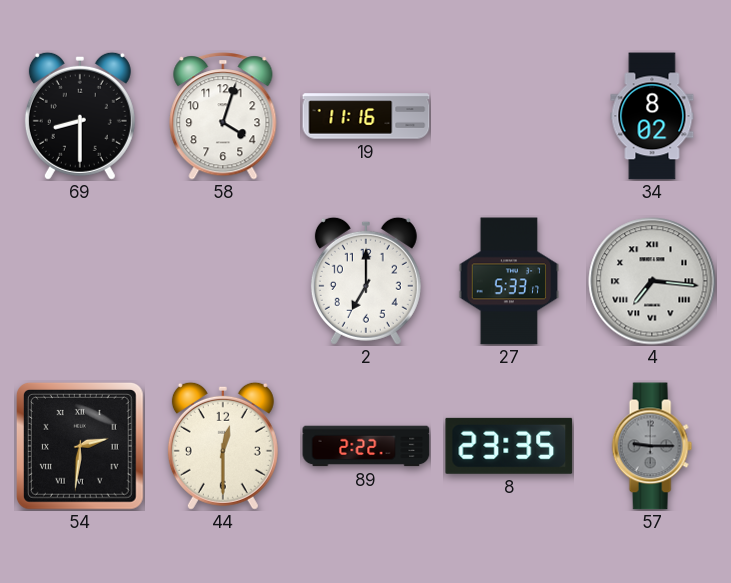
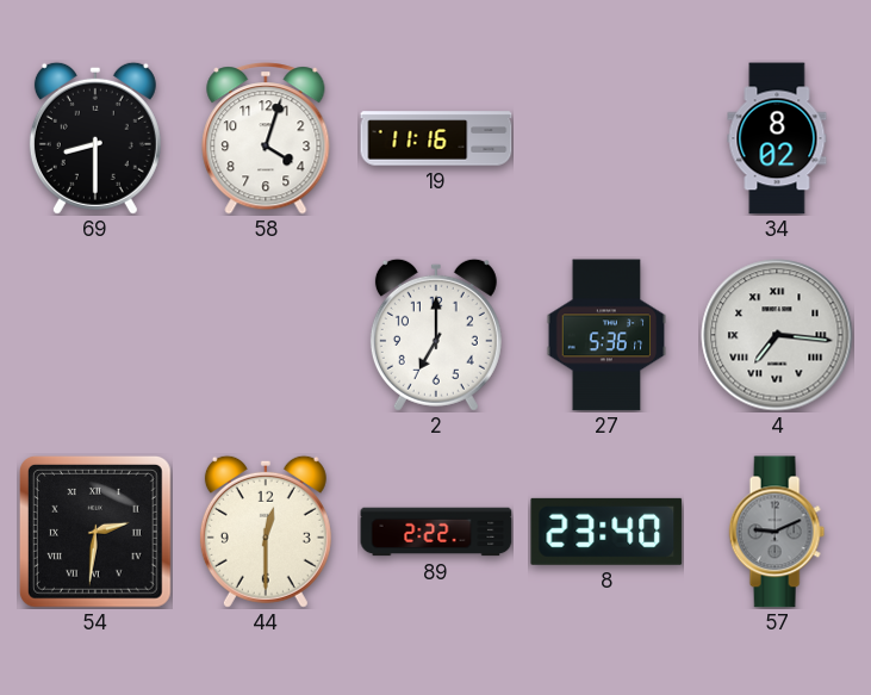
27: 5:33 -> 5:36 (606, 335)
8: 23:35 -> 23:40 (606, 532)
57: 9:15 -> 9:11 (777, 532)
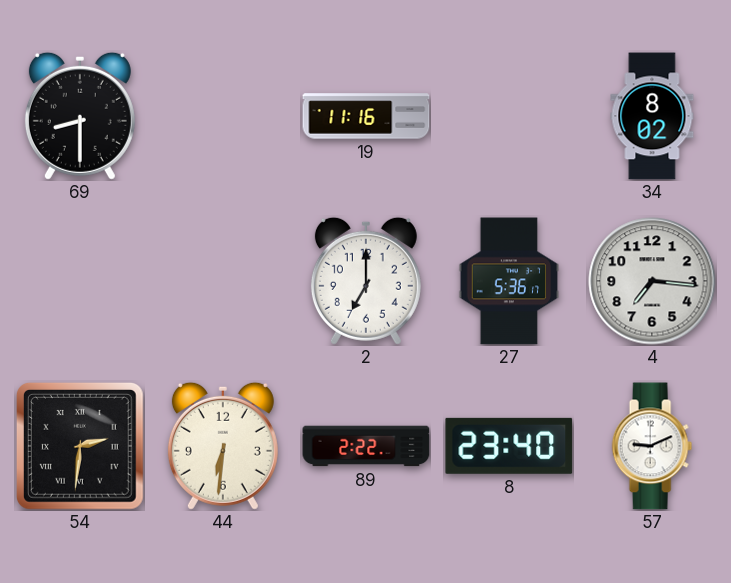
58: 4:03 -> none (266, 138)
4 numerals: Roman -> Arabic (652, 281)
44: 12:30 -> 6:31 (223, 446)
57 dial: grey -> white (652, 446)
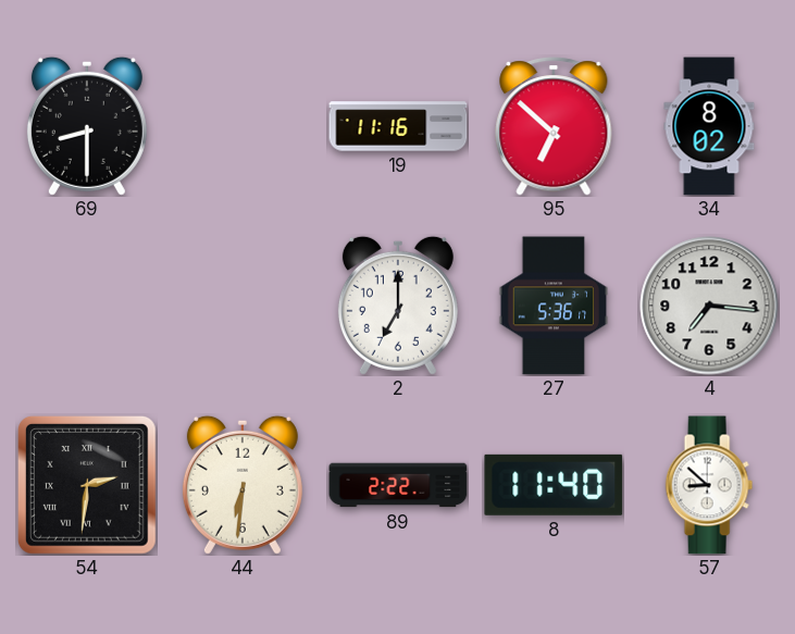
95: none -> 6:52 (554, 126)
8: 23:40 -> 11:40 (554, 485)
57: 9:11 -> 8:52 (709, 485)
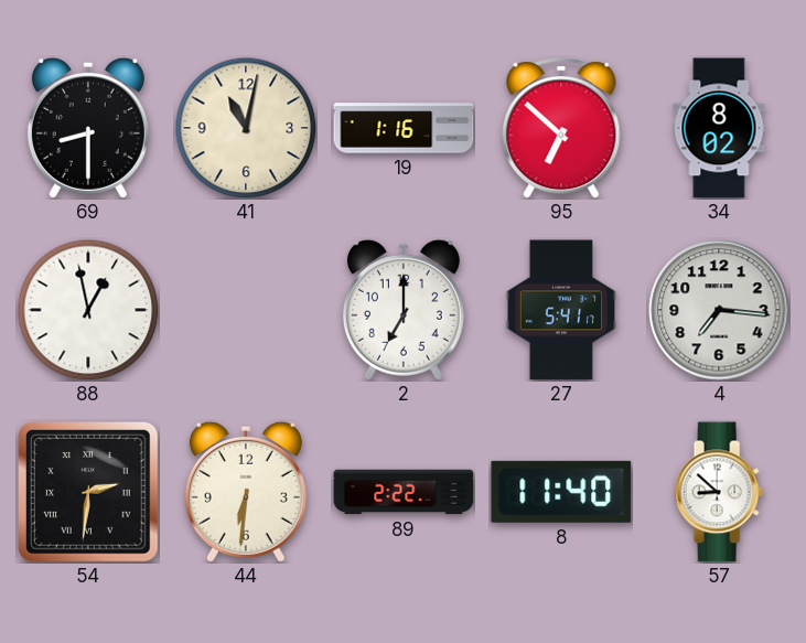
41: none -> 11:02 (246, 128)
19: 11:16 -> 1:16 (404, 128)
88: none -> 12:58 (88, 310)
27: 5:36 -> 5:41 (561, 310)
